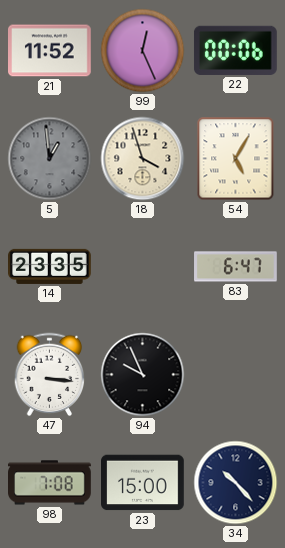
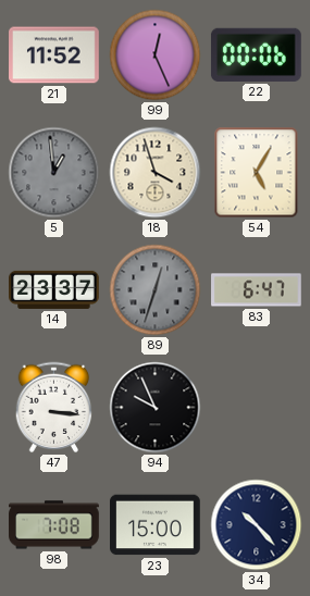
14: 23:35 -> 23:37 (54, 289)
89: none -> 12:33 (156, 290)
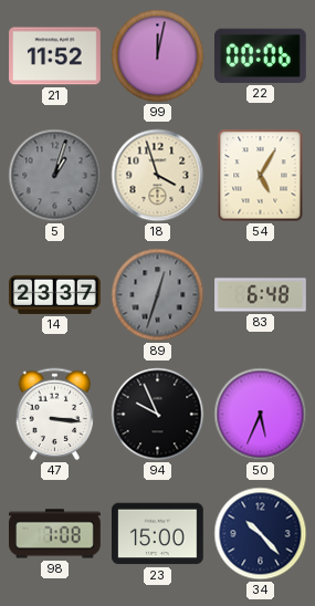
99: 12:26 -> 12:02 (158, 56)
5: 12:59 -> 1:03 (55, 176)
83: 6:47 -> 6:48 (261, 295)
50: none -> 5:34 (261, 415)
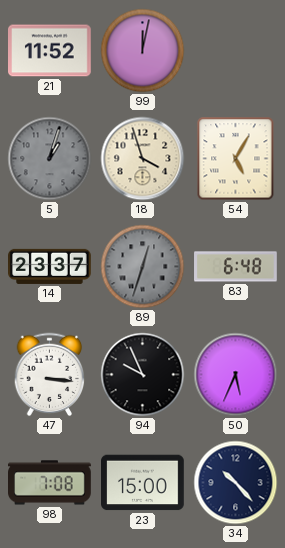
22: 00:06 -> none (260, 55)
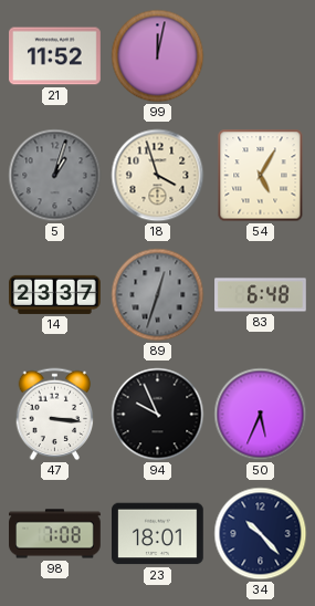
23: 15:00 -> 18:01 (158, 534)
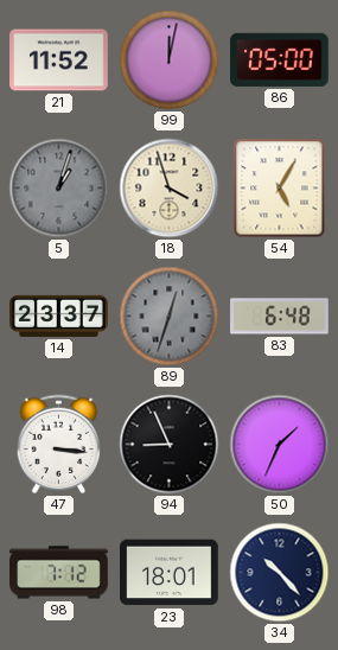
86: none -> 05:00 (280, 59)
94: 9:56 -> 8:56 (170, 445)
50: 5:34 -> 1:34 (280, 445)
98: 7:08 -> 7:12 (59, 573)
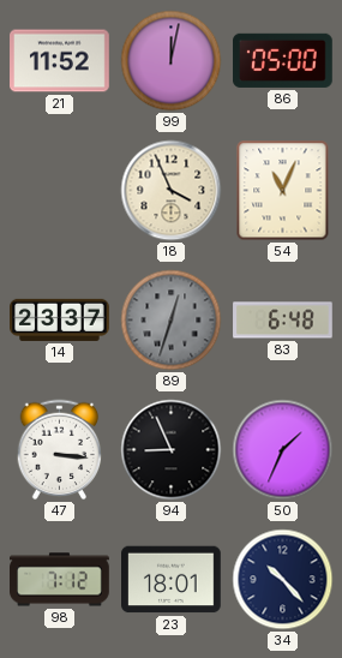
5: 1:03 -> none (59, 189)
18: 3:57 -> 3:56 (172, 191)
54: 5:05 -> 11:04 (283, 191)
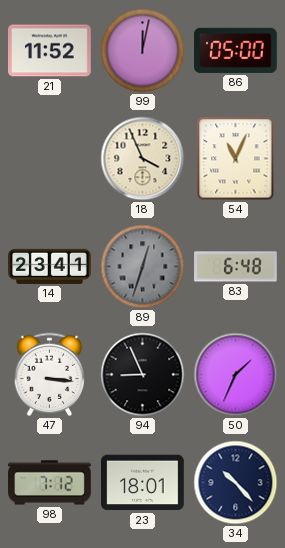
14: 23:37 -> 23:41 (50, 266)
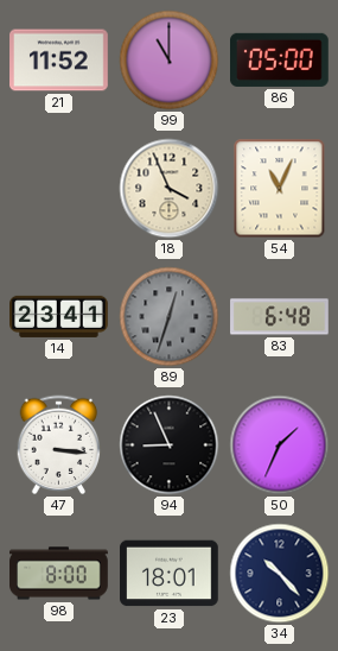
99: 12:02 -> 11:00 (170, 61)
98: 7:12 -> 8:00 (59, 574)
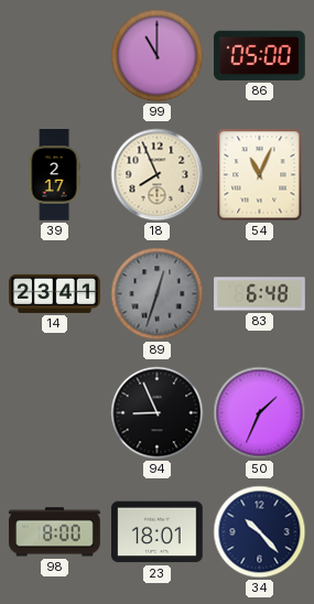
21: 11:52 -> none (59, 61)
39: none -> 2:17 (54, 175)
18: 3:56 -> 7:56 (158, 175)
47: 3:16 -> none (59, 445)
